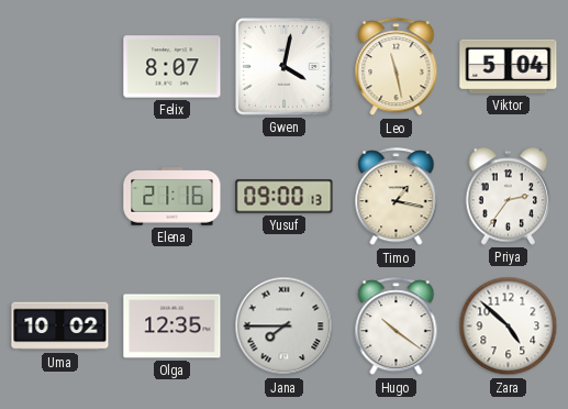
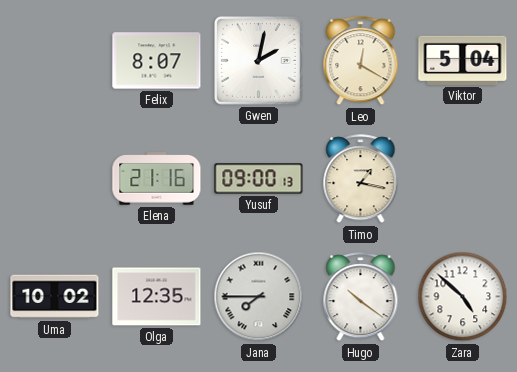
Gwen: 4:02 -> 2:02 (259, 61)
Leo: 11:28 -> 12:20 (361, 61)
Priya: 2:36 -> none (509, 197)
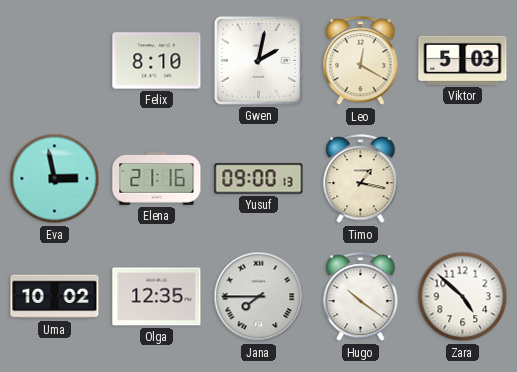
Felix: 8:07 -> 8:10 (157, 61)
Viktor: 5:04 -> 5:03 (463, 60)
Eva: none -> 2:58 (55, 179)
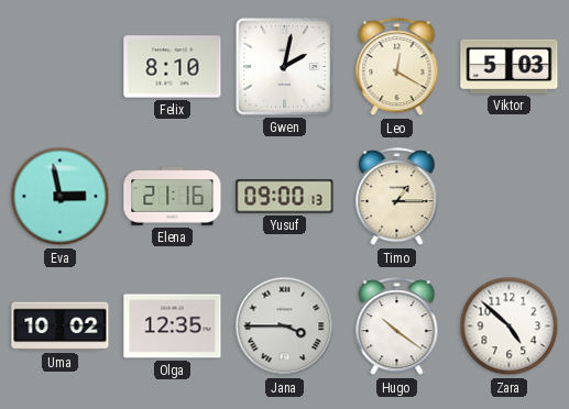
Timo: 1:17 -> 1:15 (397, 197)
Jana: 7:45 -> 3:45 (285, 327)
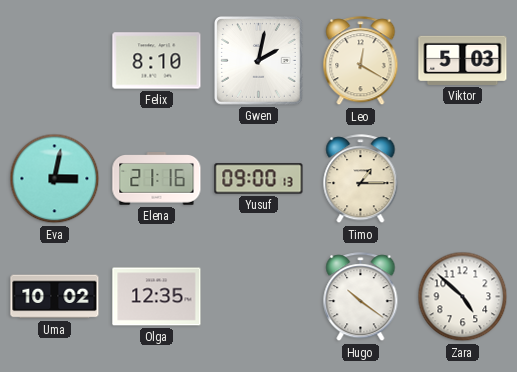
Eva: 2:58 -> 3:02 (55, 179)
Jana: 3:45 -> none (285, 327)
